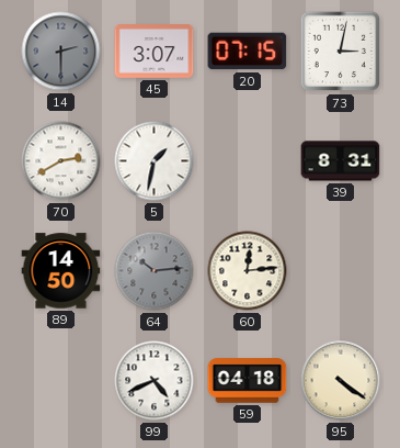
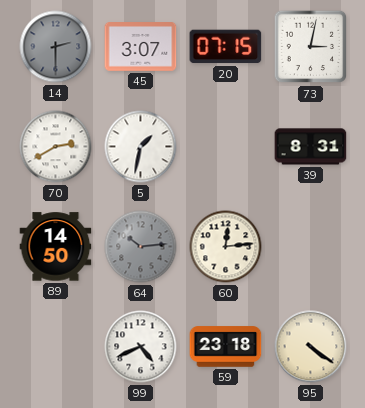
59: 04:18 -> 23:18 (226, 347)
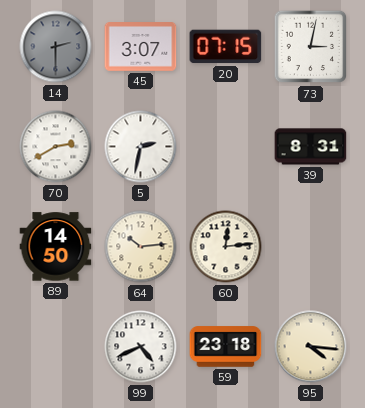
5: 1:32 -> 2:32 (141, 147)
64 dial: grey -> cream (141, 247)
95: 4:21 -> 4:16 (311, 347)
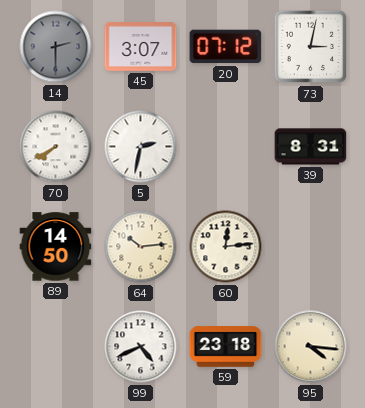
20: 07:15 -> 07:12 (226, 47)
70: 2:40 -> 7:40 (56, 147)
